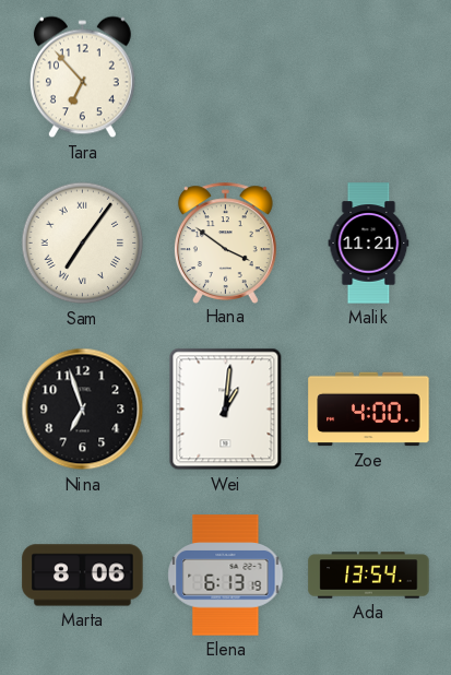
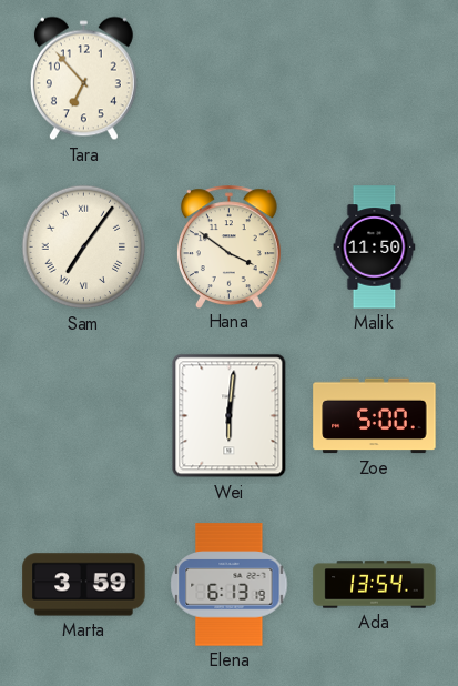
Malik: 11:21 -> 11:50 (375, 248)
Nina: 6:57 -> none (83, 410)
Wei: 1:01 -> 6:01 (230, 416)
Zoe: 4:00 -> 5:00 (375, 416)
Marta: 8:06 -> 3:59 (84, 585)
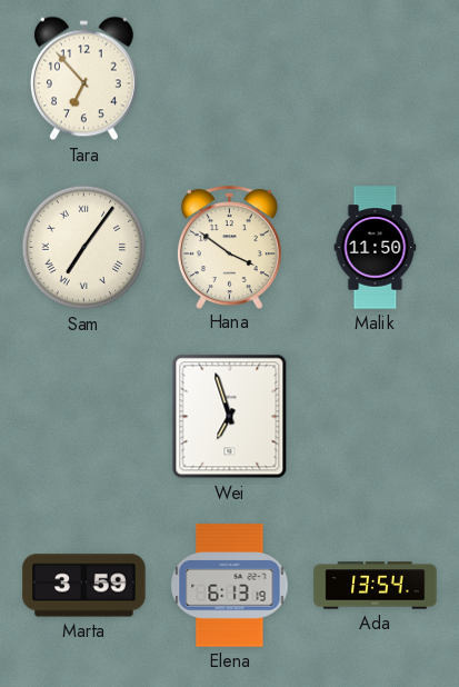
Wei: 6:01 -> 6:57 (230, 417)
Zoe: 5:00 -> none (375, 416)
